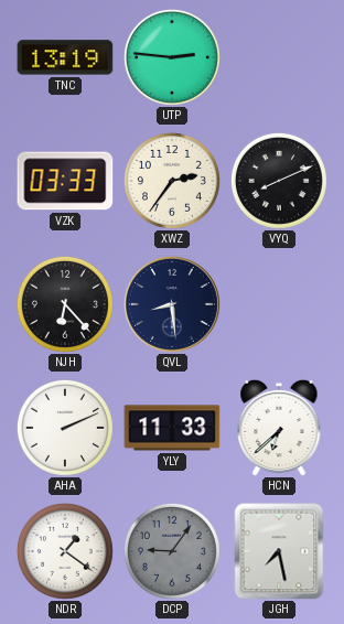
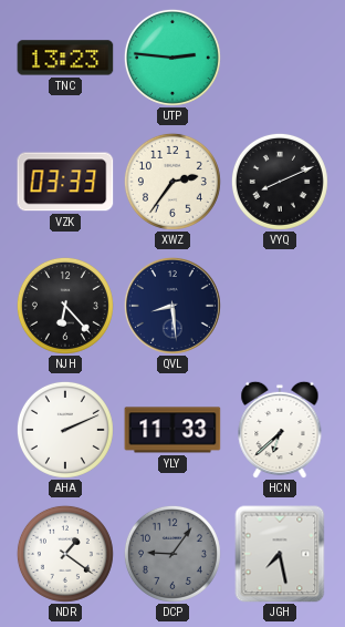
TNC: 13:19 -> 13:23 (65, 58)
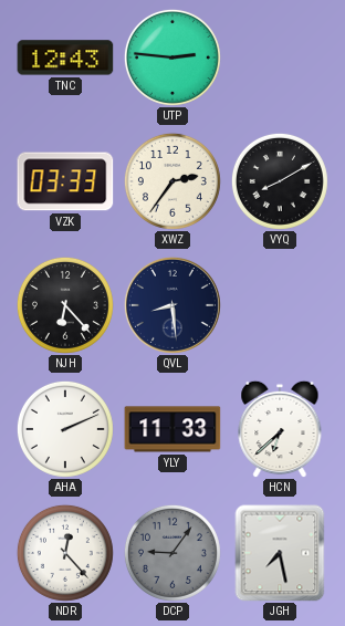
TNC: 13:23 -> 12:43 (65, 58)
VYQ: 8:11 -> 8:10 (280, 181)
NDR: 1:21 -> 12:23 (65, 553)
